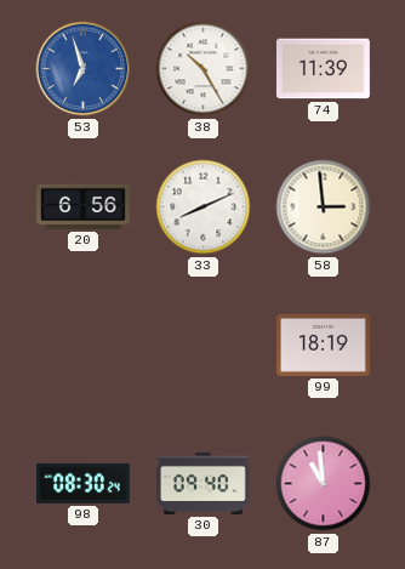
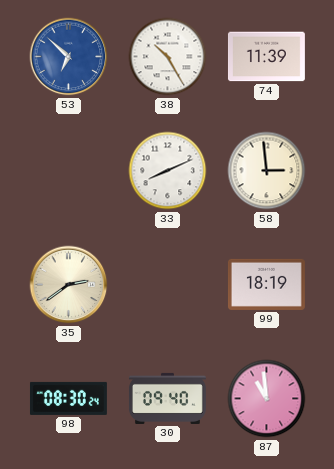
53: 6:57 -> 6:52 (69, 57)
20: 6:56 -> none (82, 206)
35: none -> 2:39 (69, 285)
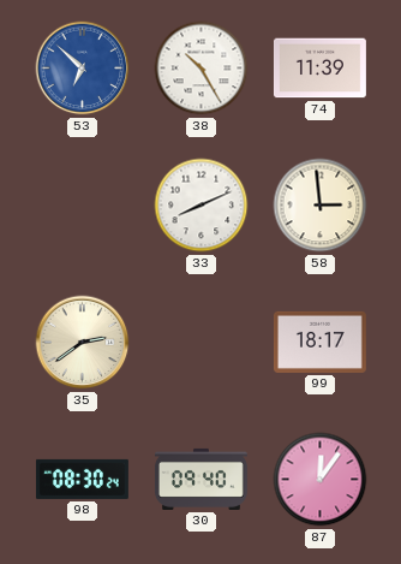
99: 18:19 -> 18:17 (319, 342)
87: 10:59 -> 12:06 (321, 480)
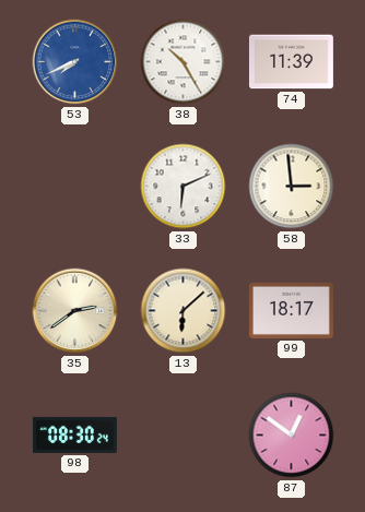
53: 6:52 -> 7:41 (75, 62)
33: 8:11 -> 6:11 (184, 187)
13: none -> 6:08 (184, 311)
30: 09:40 -> none (200, 479)
87: 12:06 -> 12:51 (292, 436)
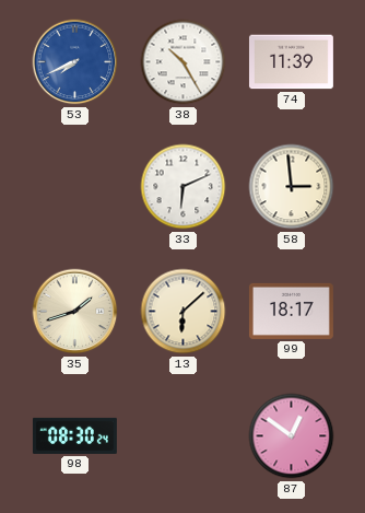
35: 2:39 -> 1:42 (75, 312)
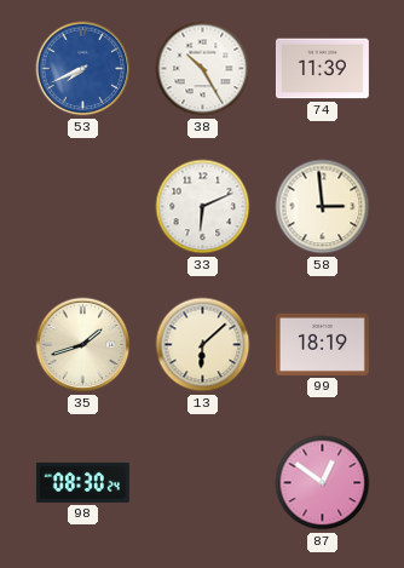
99: 18:17 -> 18:19 (322, 344)
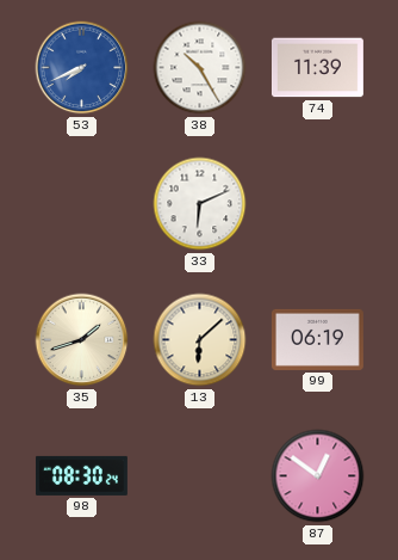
58: 2:59 -> none (323, 207)
99: 18:19 -> 06:19 (317, 339)
